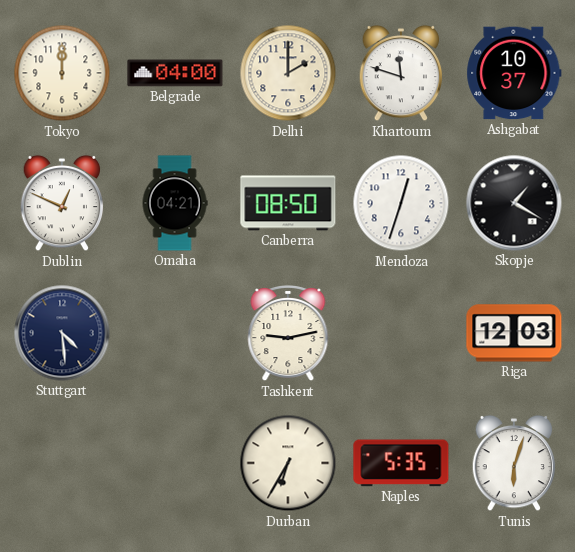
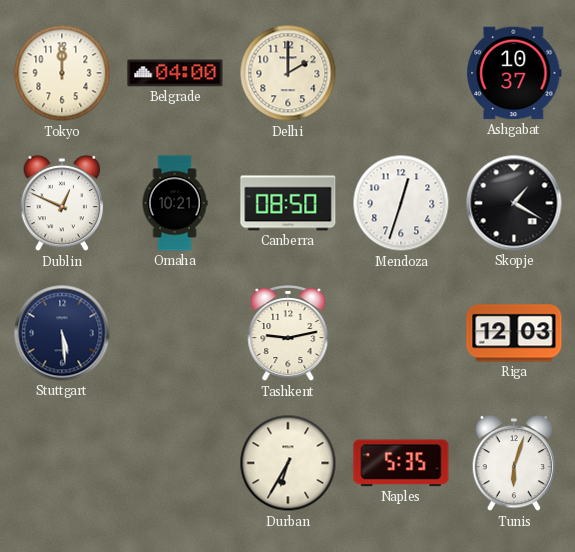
Khartoum: 11:48 -> none (401, 73)
Omaha: 04:21 -> 10:21 (175, 203)
Stuttgart: 4:29 -> 5:29 (62, 333)
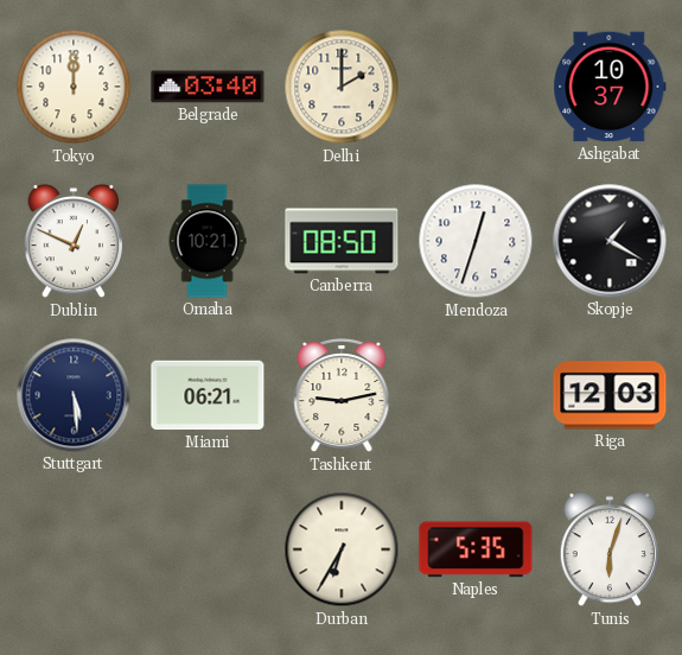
Belgrade: 04:00 -> 03:40 (208, 87)
Miami: none -> 06:21 (208, 395)
